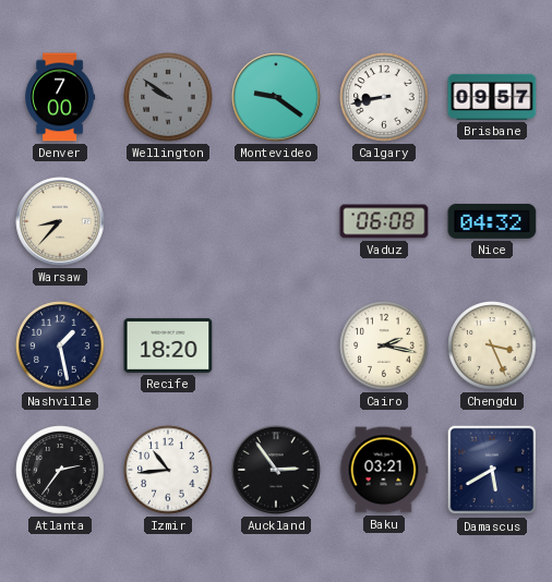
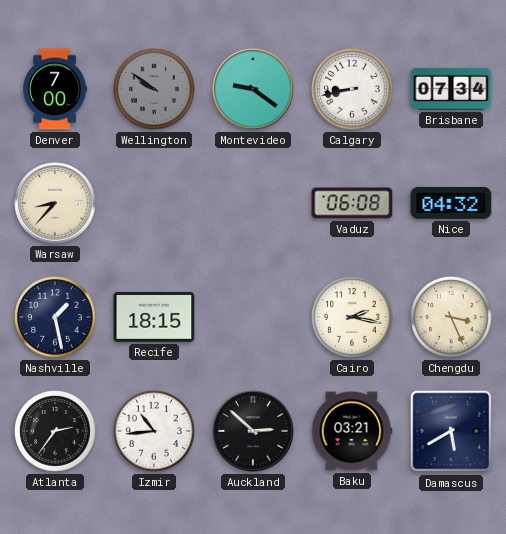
Brisbane: 09:57 -> 07:34 (451, 89)
Recife: 18:20 -> 18:15 (154, 317)
Auckland: 2:54 -> 2:52 (253, 431)
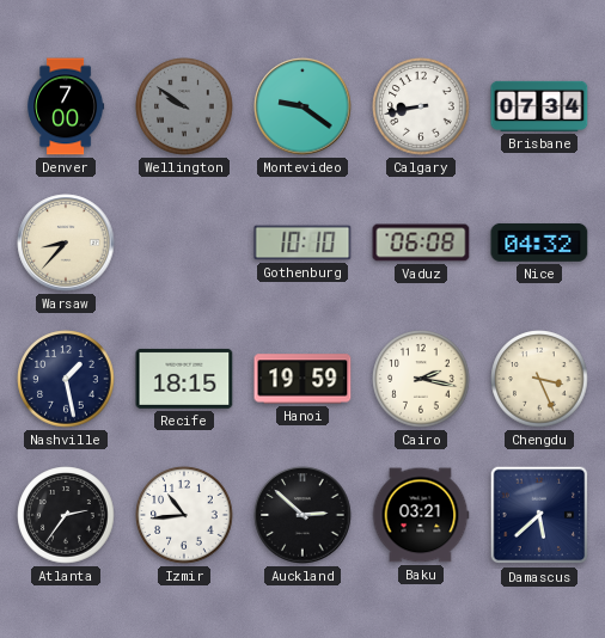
Gothenburg: none -> 10:10 (302, 243)
Hanoi: none -> 19:59 (302, 379)
Damascus: 5:40 -> 5:38 (539, 515)
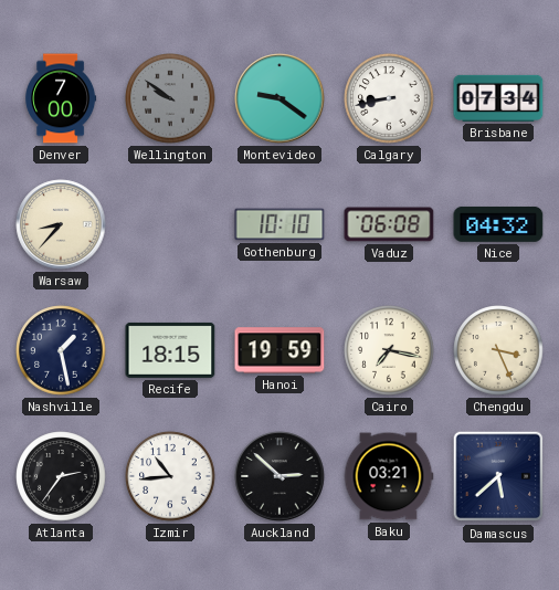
Cairo: 2:17 -> 7:17 (389, 350)
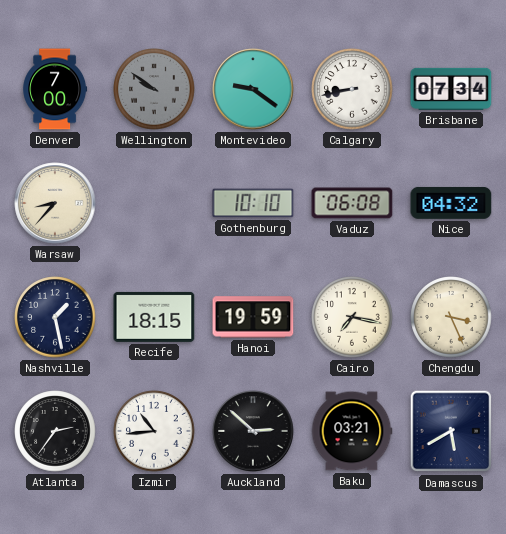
Damascus: 5:38 -> 5:40 (451, 431)
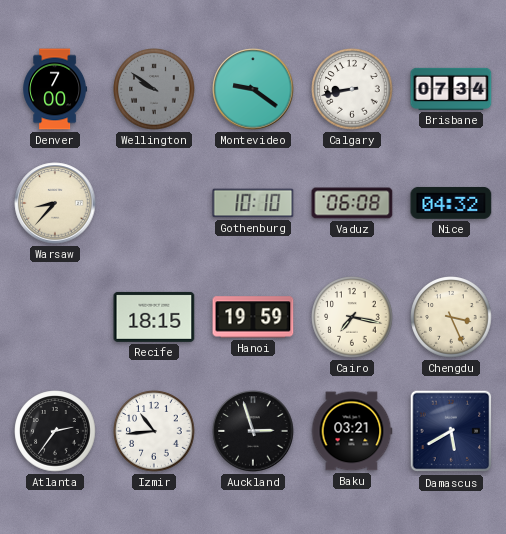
Nashville: 1:28 -> none (55, 317)
Auckland: 2:52 -> 2:57 (253, 431)
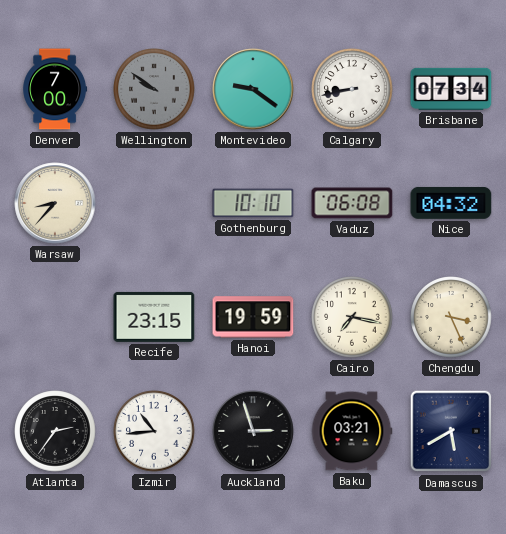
Recife: 18:15 -> 23:15 (154, 317)
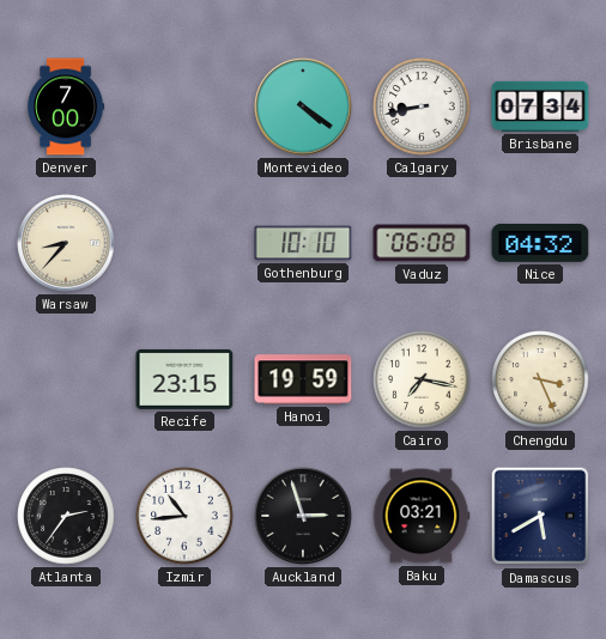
Wellington: 9:51 -> none (154, 89)
Montevideo: 9:21 -> 4:21 (303, 106)
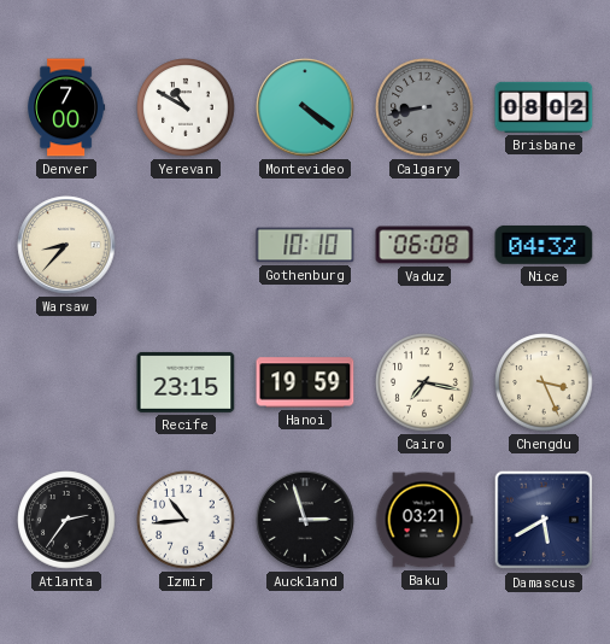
Yerevan: none -> 10:50 (186, 107)
Calgary dial: white -> grey (424, 107)
Brisbane: 07:34 -> 08:02 (544, 107)
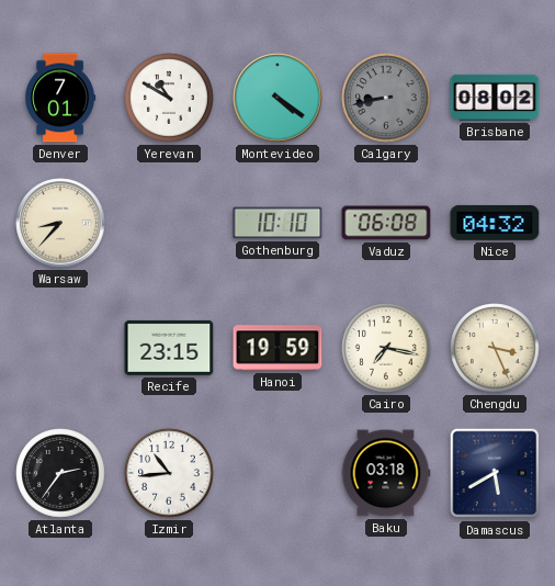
Denver: 7:00 -> 7:01 (60, 98)
Auckland: 2:57 -> none (305, 520)
Baku: 03:21 -> 03:18 (386, 473)
